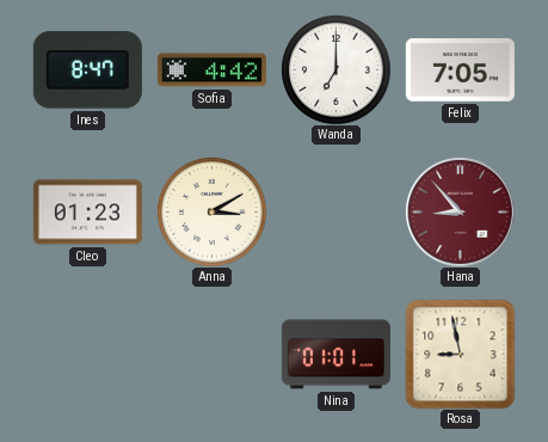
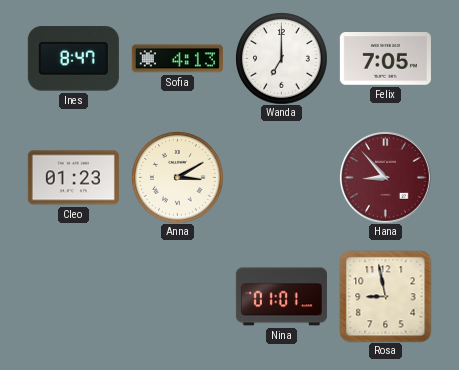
Sofia: 4:42 -> 4:13 (177, 59)
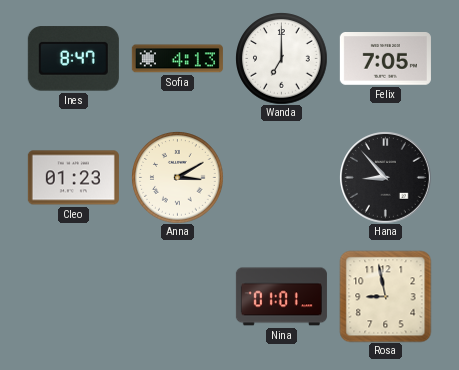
Hana dial: burgundy -> black (386, 178)
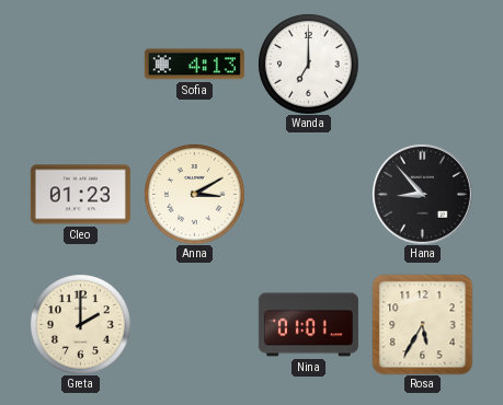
Ines: 8:47 -> none (73, 59)
Felix: 7:05 -> none (385, 59)
Greta: none -> 2:00 (80, 324)
Rosa: 8:58 -> 5:35 (422, 324)
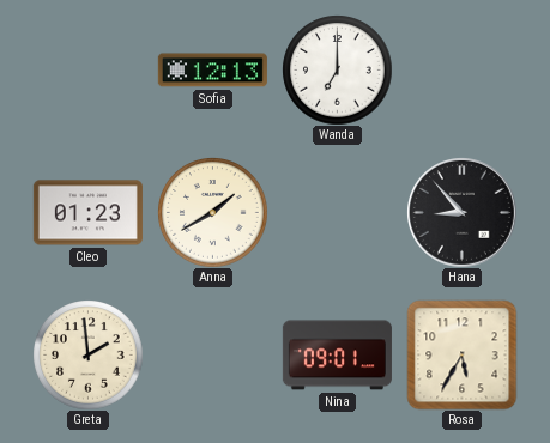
Sofia: 4:13 -> 12:13 (212, 71)
Anna: 3:10 -> 1:40 (212, 212)
Greta: 2:00 -> 1:59 (87, 354)
Nina: 01:01 -> 09:01 (337, 356)
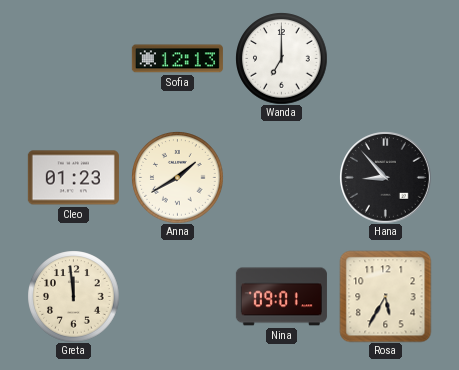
Greta: 1:59 -> 11:59 (73, 296)
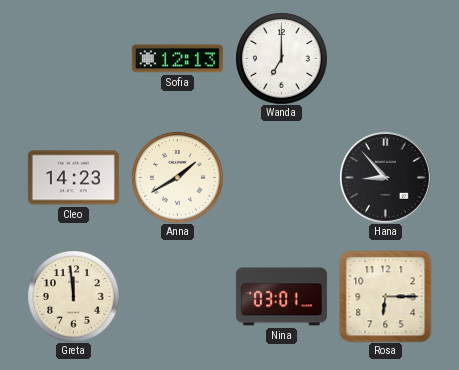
Cleo: 01:23 -> 14:23 (73, 178)
Nina: 09:01 -> 03:01 (281, 297)
Rosa: 5:35 -> 6:15 (385, 296)
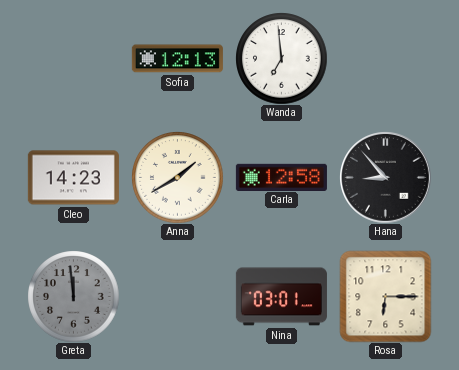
Wanda: 7:00 -> 6:59 (281, 58)
Carla: none -> 12:58 (281, 177)
Greta dial: cream -> grey (73, 296)
